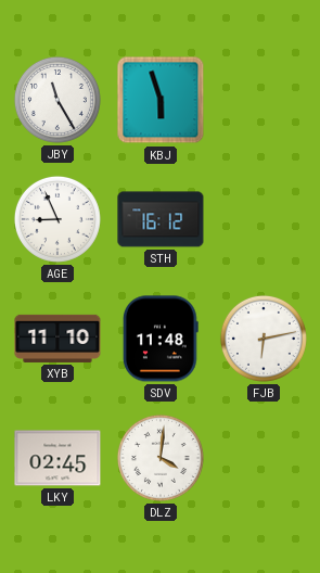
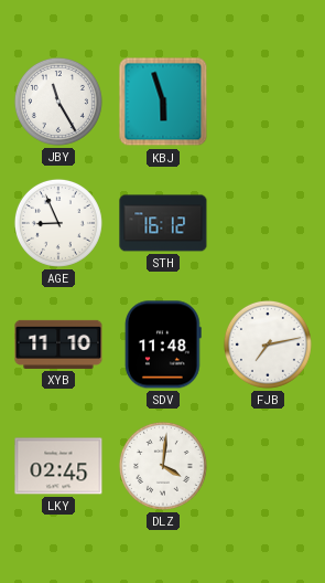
FJB: 6:13 -> 7:13 (268, 344)
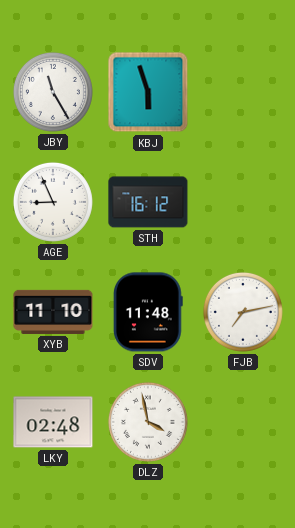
LKY: 02:45 -> 02:48 (53, 422)
DLZ: 4:01 -> 3:58 (148, 422)
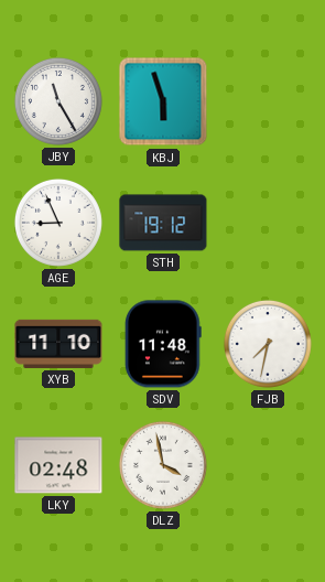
STH: 16:12 -> 19:12 (163, 223)
FJB: 7:13 -> 7:32 (268, 344)
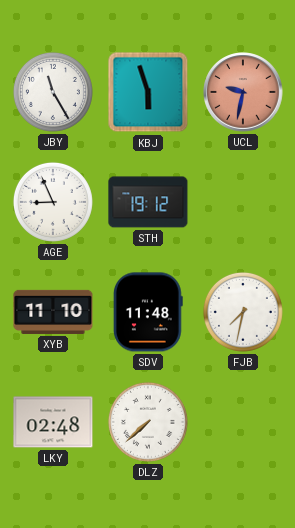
UCL: none -> 9:32 (243, 92)
DLZ: 3:58 -> 7:38 (148, 422)
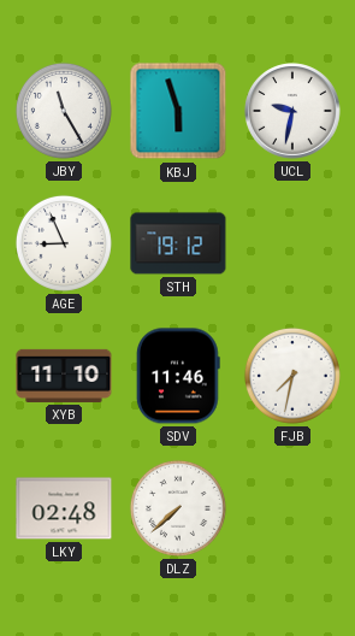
UCL dial: salmon -> white (292, 111)
SDV: 11:48 -> 11:46 (178, 376)
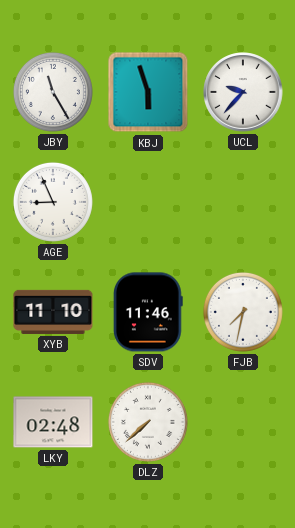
UCL: 9:32 -> 9:37 (243, 92)
STH: 19:12 -> none (178, 243)
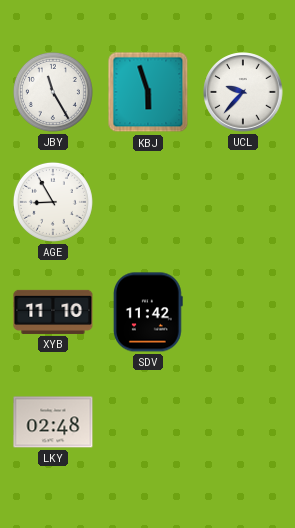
AGE: 8:56 -> 8:55 (53, 202)
SDV: 11:46 -> 11:42 (148, 312)
FJB: 7:32 -> none (243, 312)
DLZ: 7:38 -> none (148, 422)
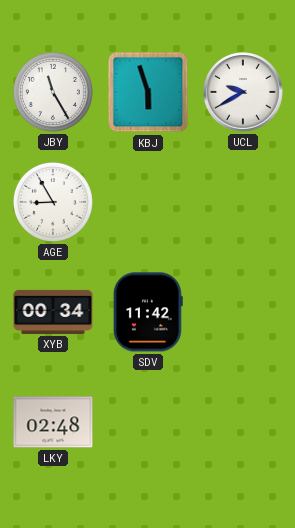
UCL: 9:37 -> 9:40 (243, 92)
XYB: 11:10 -> 00:34 (53, 312)
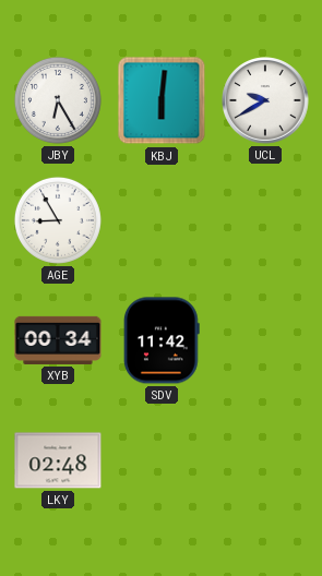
JBY: 11:25 -> 6:25 (58, 100)
KBJ: 5:57 -> 6:01 (162, 100)
